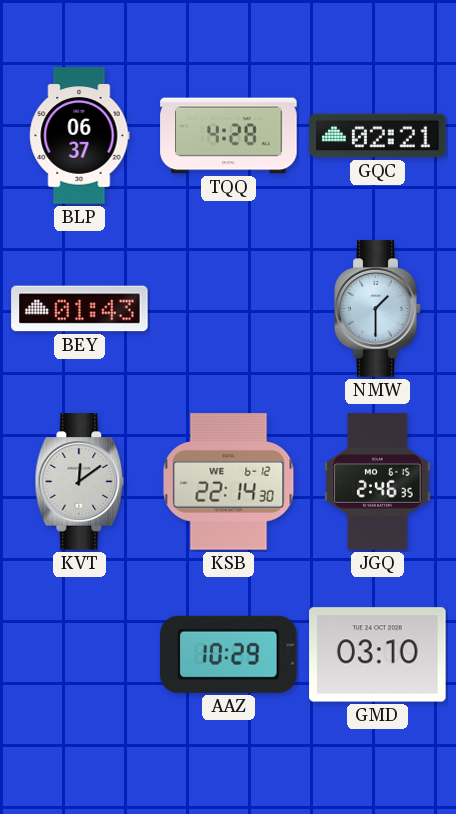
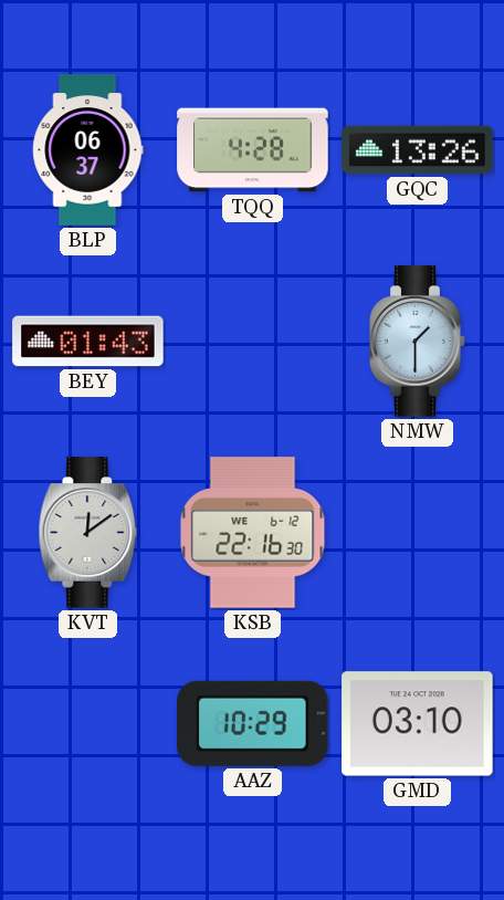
GQC: 02:21 -> 13:26 (418, 150)
KSB: 22:14 -> 22:16 (253, 533)
JGQ: 2:46 -> none (378, 482)
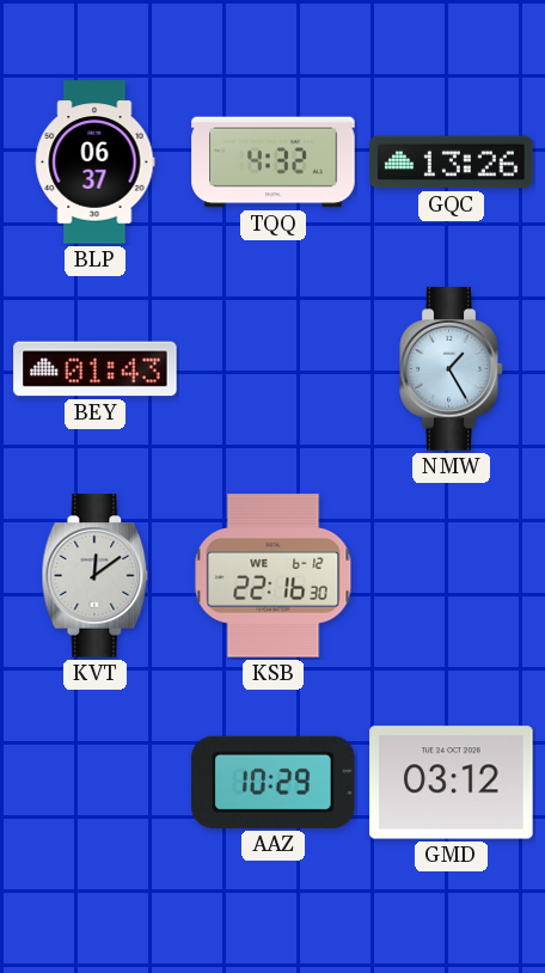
TQQ: 4:28 -> 4:32 (274, 163)
NMW: 1:30 -> 1:25 (452, 369)
GMD: 03:10 -> 03:12 (452, 783)
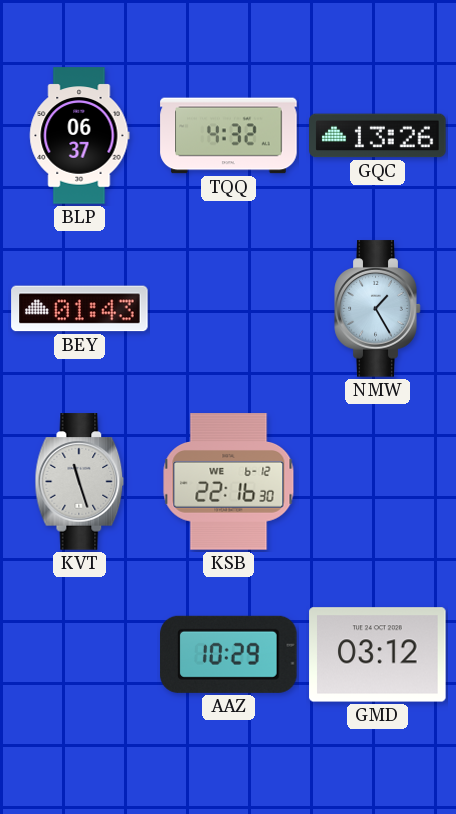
KVT: 12:09 -> 11:27 (80, 482)
